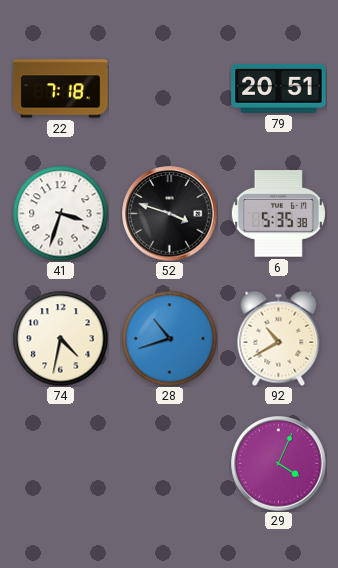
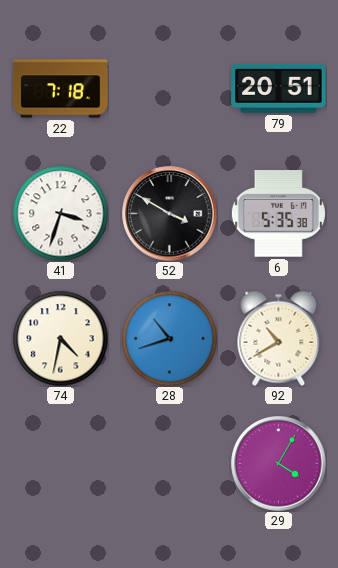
52: 3:48 -> 3:50 (170, 214)
29: 4:04 -> 4:05 (279, 464)
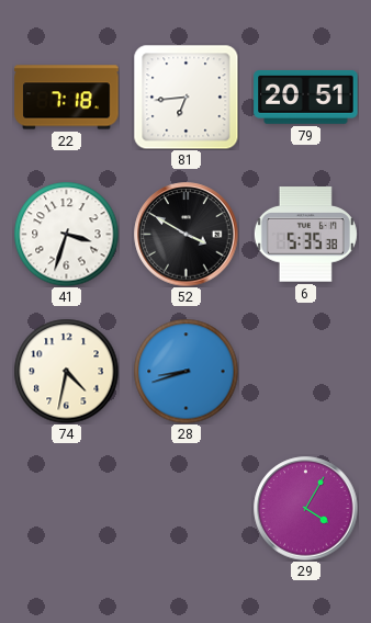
81: none -> 6:44 (185, 97)
28: 10:42 -> 8:42 (185, 371)
92: 10:40 -> none (279, 338)
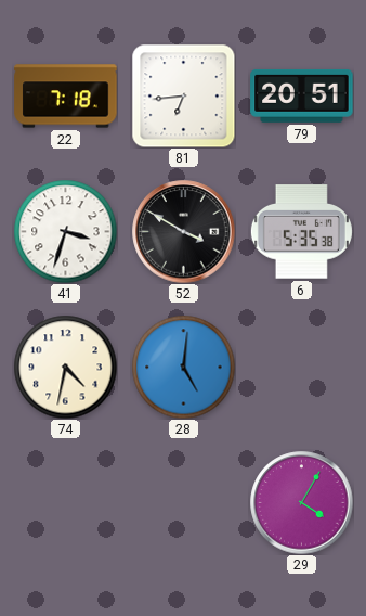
28: 8:42 -> 5:01 (183, 367)
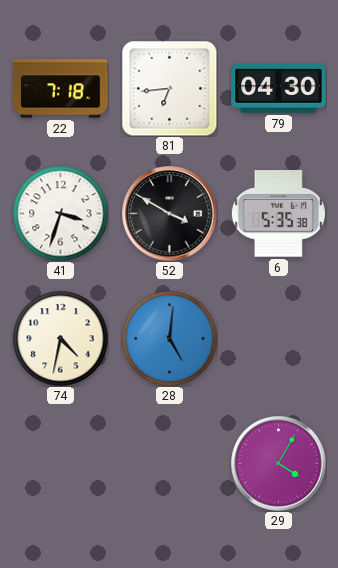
79: 20:51 -> 04:30 (279, 88)
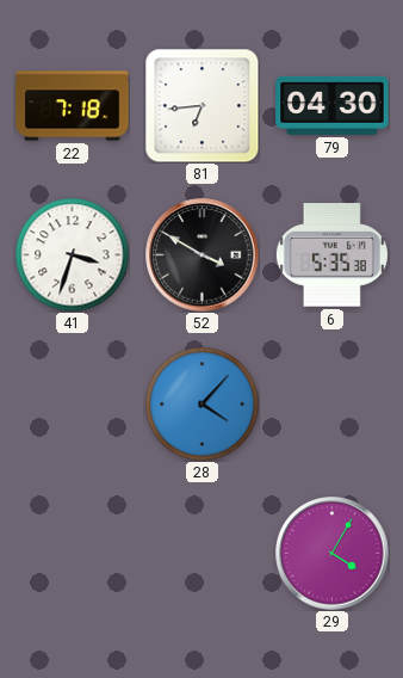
74: 4:32 -> none (60, 338)
28: 5:01 -> 4:07 (201, 403)
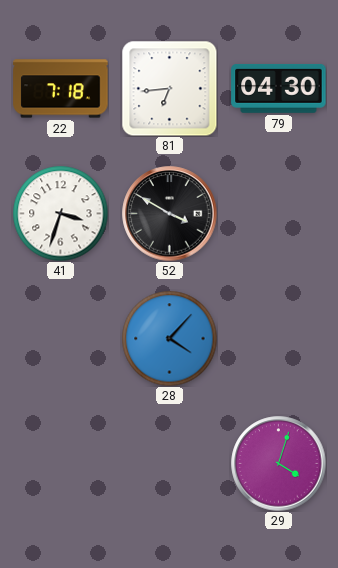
6: 5:35 -> none (331, 255)
29: 4:05 -> 4:03 (279, 464)
